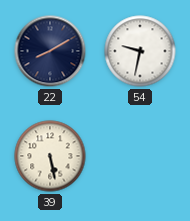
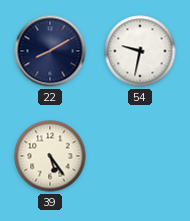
39: 5:28 -> 5:24 (50, 156)
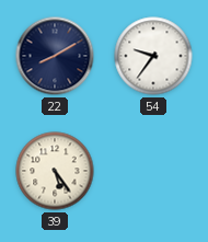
54: 9:32 -> 9:36 (153, 56)
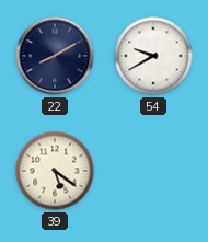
54: 9:36 -> 9:40 (153, 56)
39: 5:24 -> 5:21 (55, 171)
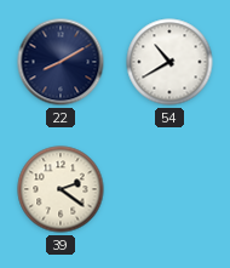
54: 9:40 -> 10:40 (169, 62)
39: 5:21 -> 2:21 (61, 189)
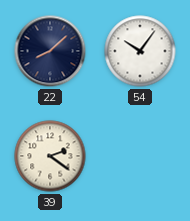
22: 8:10 -> 8:08 (50, 51)
54: 10:40 -> 10:06 (140, 51)
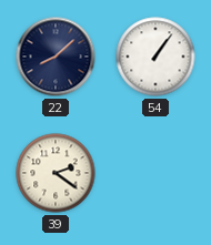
54: 10:06 -> 1:06 (155, 57)
